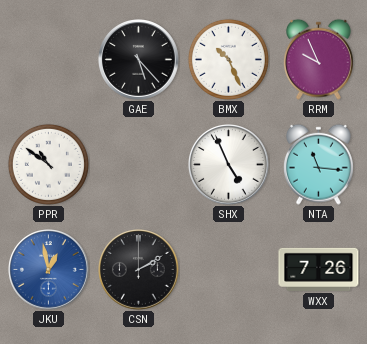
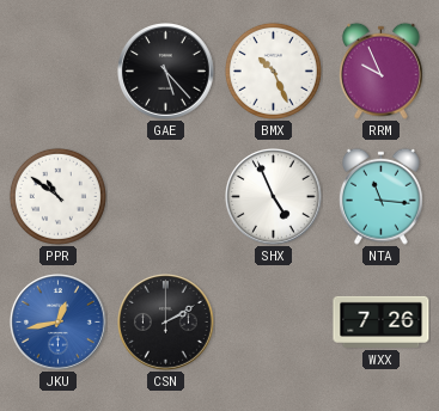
JKU: 12:58 -> 12:43 (59, 323)
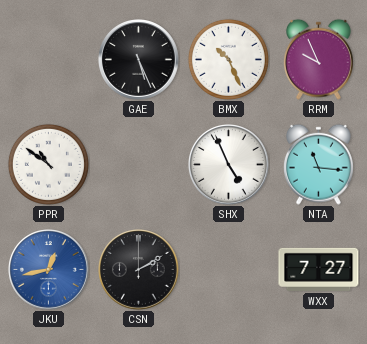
GAE: 5:23 -> 5:26 (139, 60)
WXX: 7:26 -> 7:27 (319, 269)
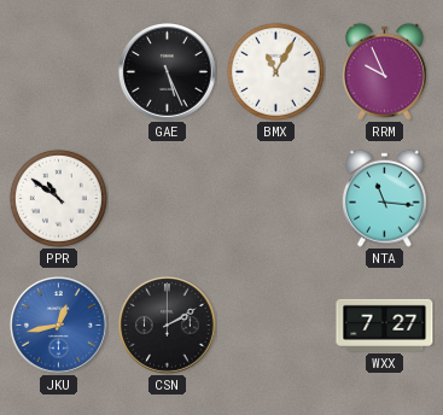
BMX: 10:26 -> 11:05 (275, 71)
SHX: 4:56 -> none (229, 165)
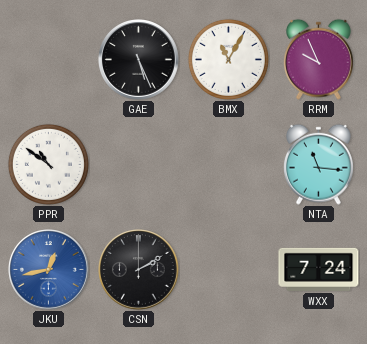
WXX: 7:27 -> 7:24 (319, 269)
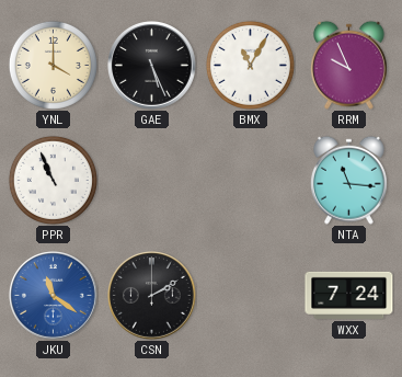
YNL: none -> 4:00 (53, 65)
PPR: 10:51 -> 10:56 (53, 180)
JKU: 12:43 -> 11:21 (54, 296)
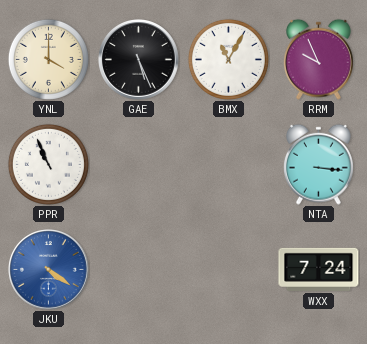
NTA: 11:16 -> 3:16 (318, 164)
JKU: 11:21 -> 4:21 (49, 270)
CSN: 2:10 -> none (152, 296)
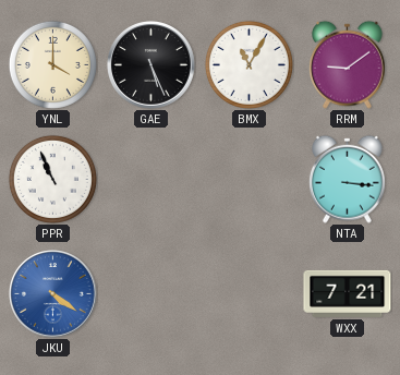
RRM: 9:56 -> 9:09 (347, 64)
WXX: 7:24 -> 7:21 (348, 293)
